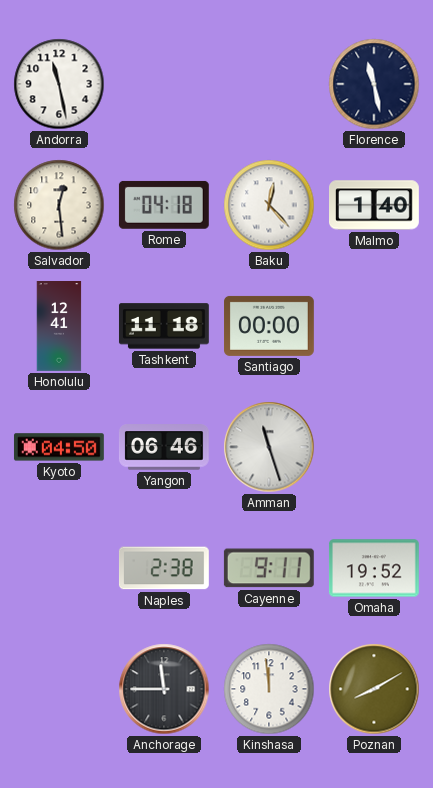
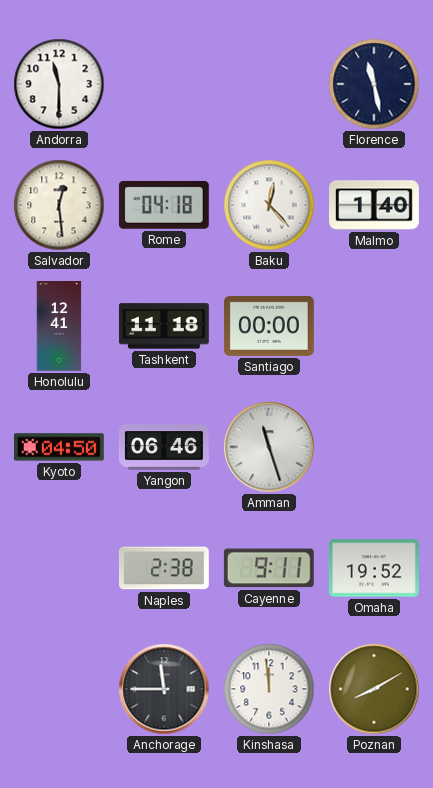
Andorra: 11:28 -> 11:30 (59, 84)
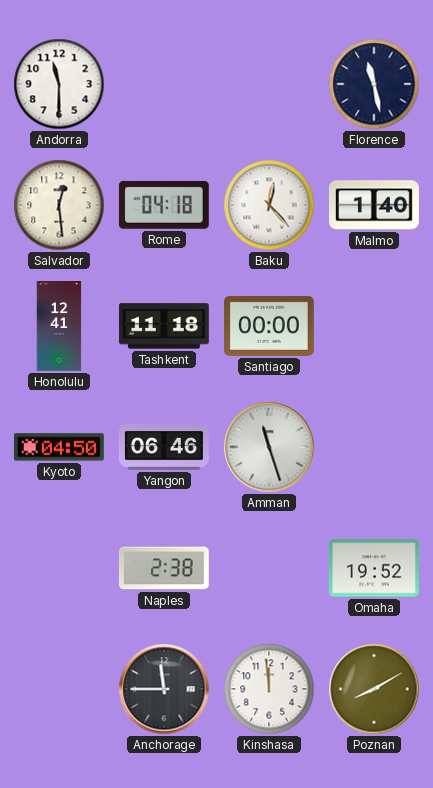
Cayenne: 9:11 -> none (269, 568)
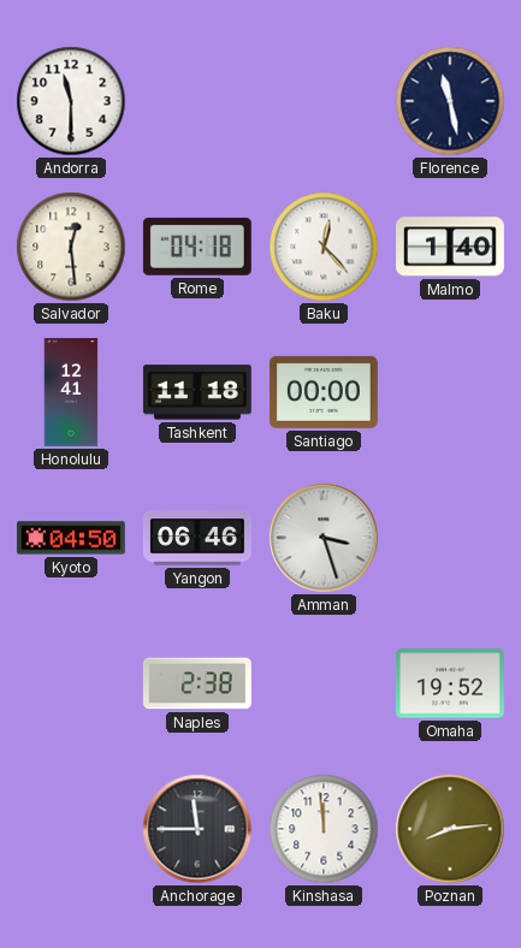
Amman: 11:27 -> 3:27 (324, 538)
Poznan: 8:10 -> 8:14 (450, 829)
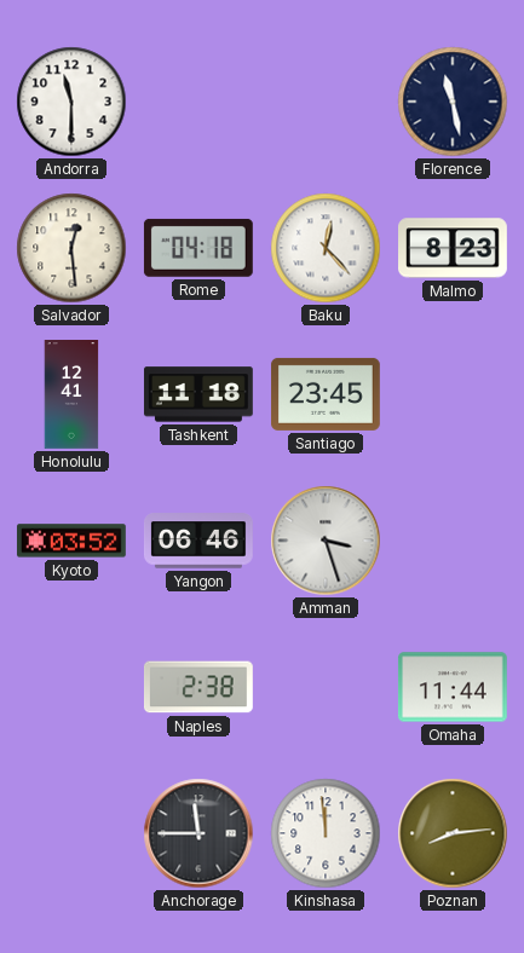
Malmo: 1:40 -> 8:23 (454, 248)
Santiago: 00:00 -> 23:45 (327, 394)
Kyoto: 04:50 -> 03:52 (71, 541)
Omaha: 19:52 -> 11:44 (453, 687)
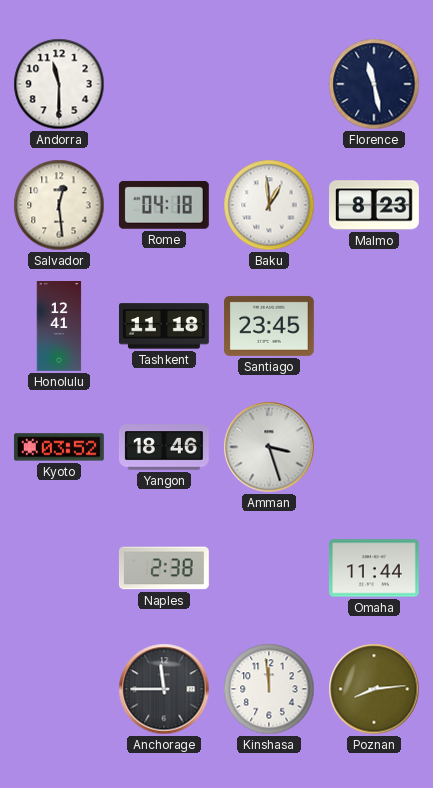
Baku: 12:23 -> 12:59 (269, 205)
Yangon: 06:46 -> 18:46 (164, 447)
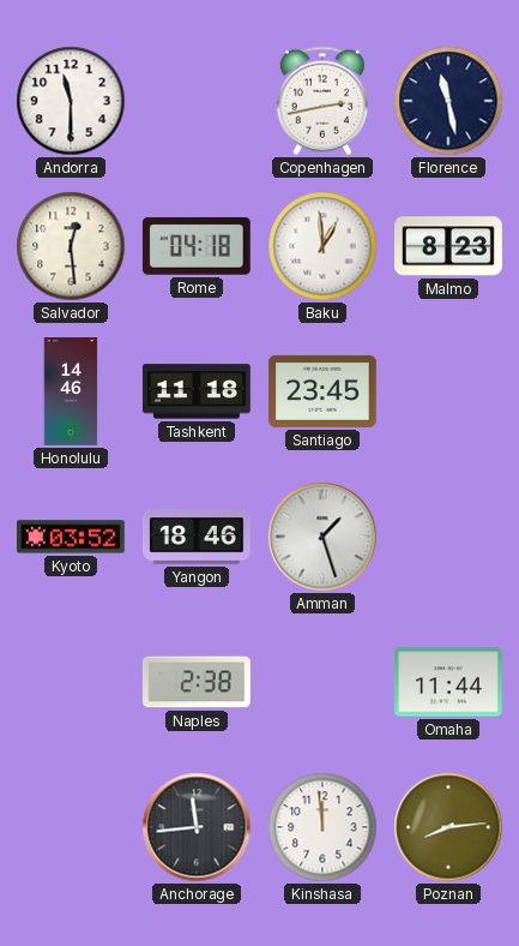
Copenhagen: none -> 2:43 (322, 101)
Honolulu: 12:41 -> 14:46 (71, 393)
Amman: 3:27 -> 1:27 (322, 537)
Anchorage: 11:45 -> 11:44 (197, 827)
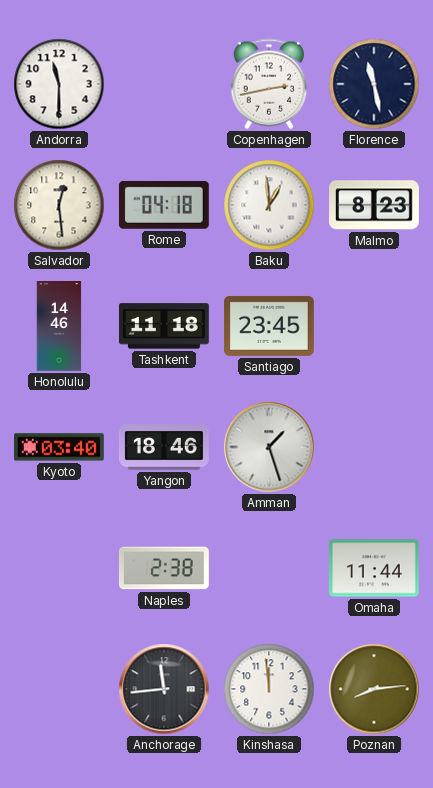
Kyoto: 03:52 -> 03:40 (59, 447)
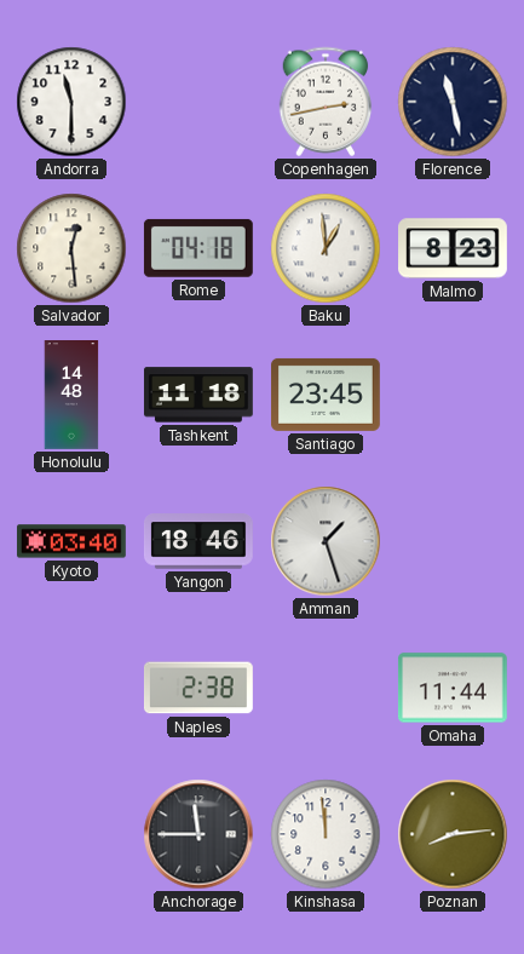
Honolulu: 14:46 -> 14:48 (71, 396)
Anchorage: 11:44 -> 11:45 (198, 834)
